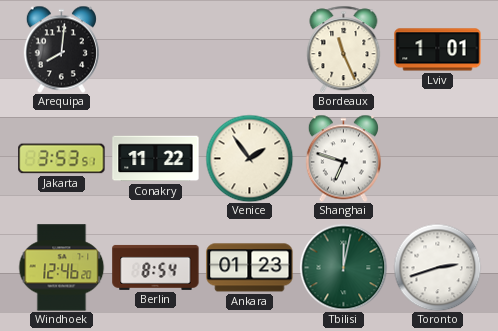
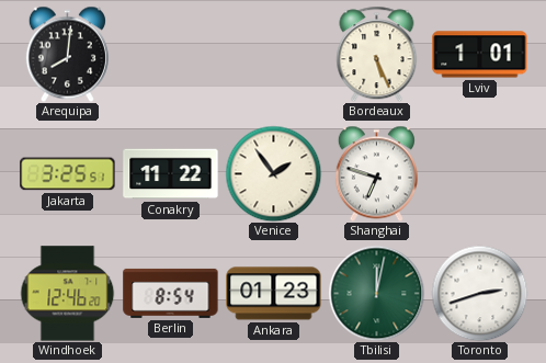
Bordeaux: 11:26 -> 5:26 (377, 54)
Jakarta: 3:53 -> 3:25 (68, 174)
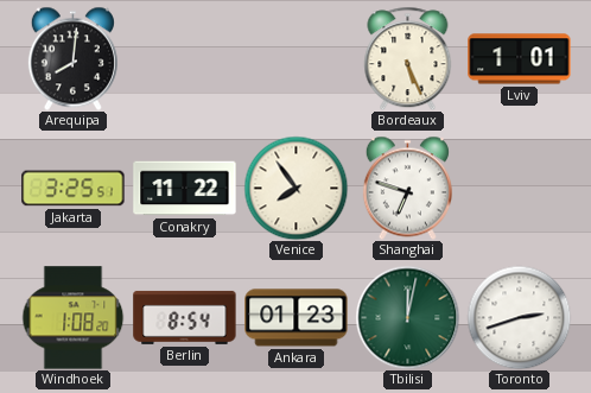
Venice: 1:54 -> 7:54 (295, 188)
Windhoek: 12:46 -> 1:08 (74, 318)
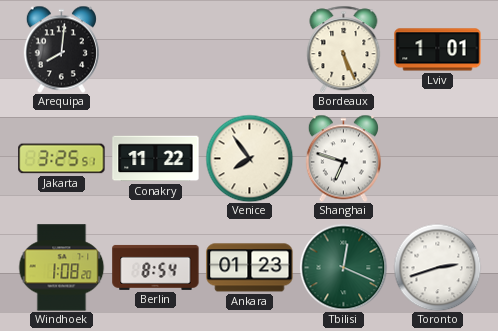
Tbilisi: 12:02 -> 12:19 (343, 267)
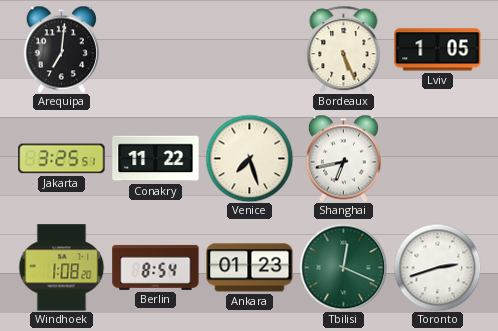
Arequipa: 8:01 -> 7:01 (61, 49)
Lviv: 1:01 -> 1:05 (438, 50)
Venice: 7:54 -> 7:27 (249, 158)
Shanghai: 6:48 -> 6:43 (343, 158)
